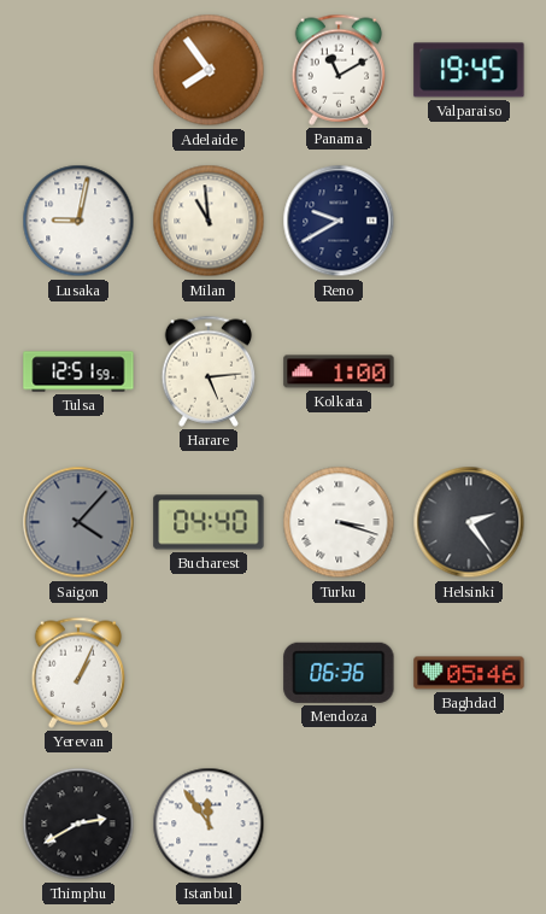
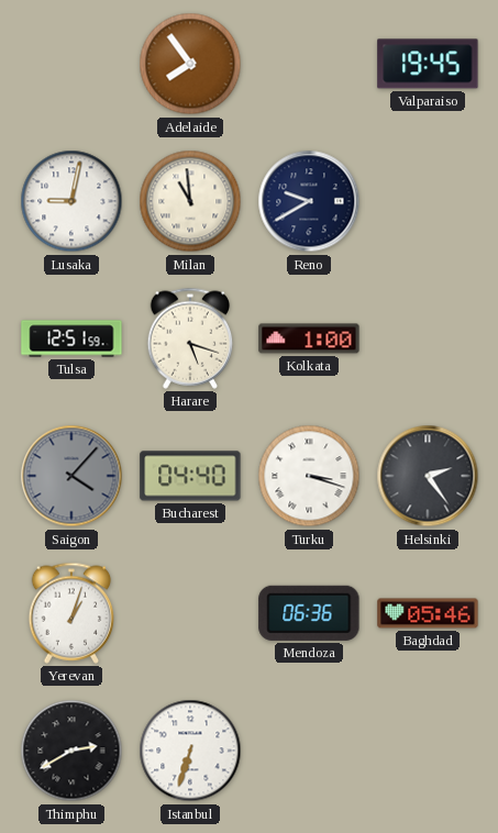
Panama: 11:10 -> none (339, 70)
Harare: 5:14 -> 5:18 (190, 338)
Yerevan: 1:04 -> 1:03 (71, 613)
Istanbul: 11:54 -> 6:33 (190, 751)
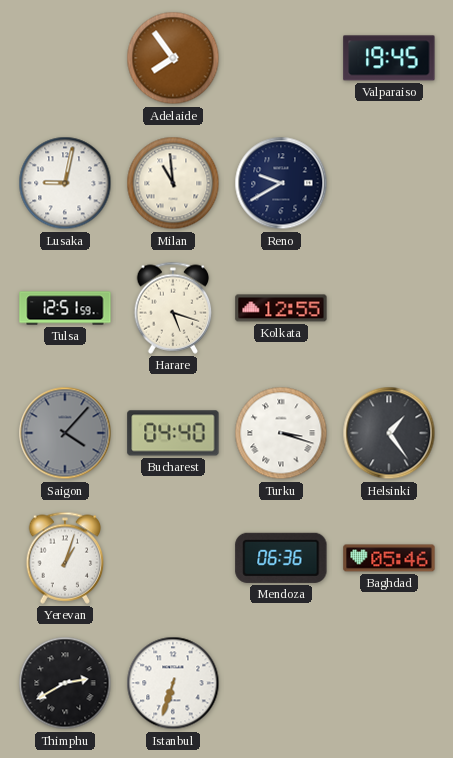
Kolkata: 1:00 -> 12:55 (281, 308)
Helsinki: 2:24 -> 1:24 (389, 433)
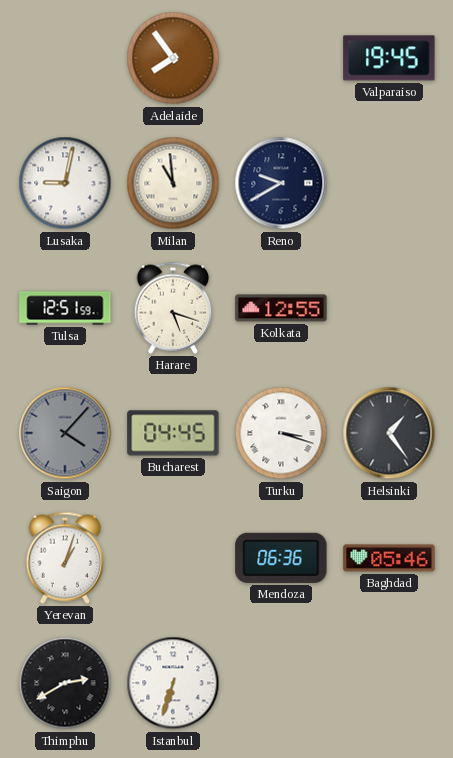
Bucharest: 04:40 -> 04:45 (173, 433)
